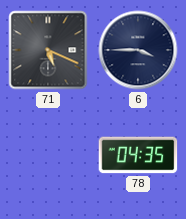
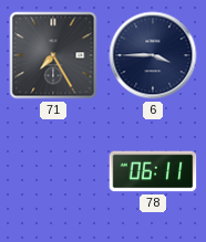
71: 5:19 -> 7:25 (53, 55)
78: 04:35 -> 06:11 (153, 171)
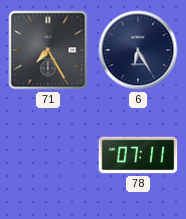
6: 3:45 -> 6:25 (138, 50)
78: 06:11 -> 07:11 (138, 155)
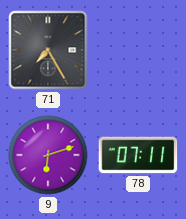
6: 6:25 -> none (138, 50)
9: none -> 6:12 (48, 155)
